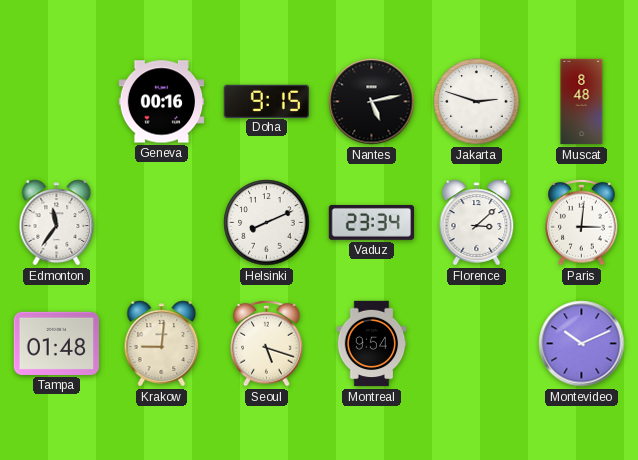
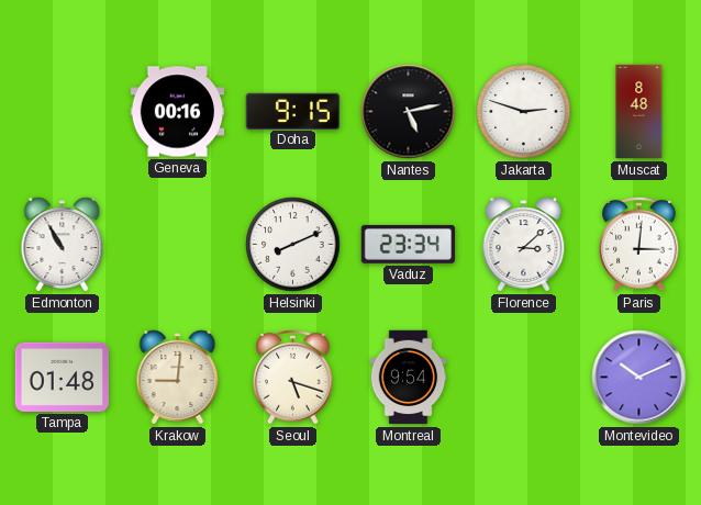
Edmonton: 11:36 -> 10:55 (63, 245)
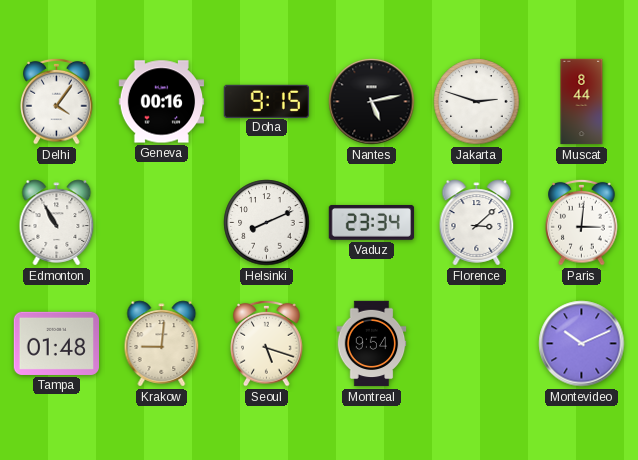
Delhi: none -> 4:06 (57, 101)
Muscat: 8:48 -> 8:44 (582, 102)
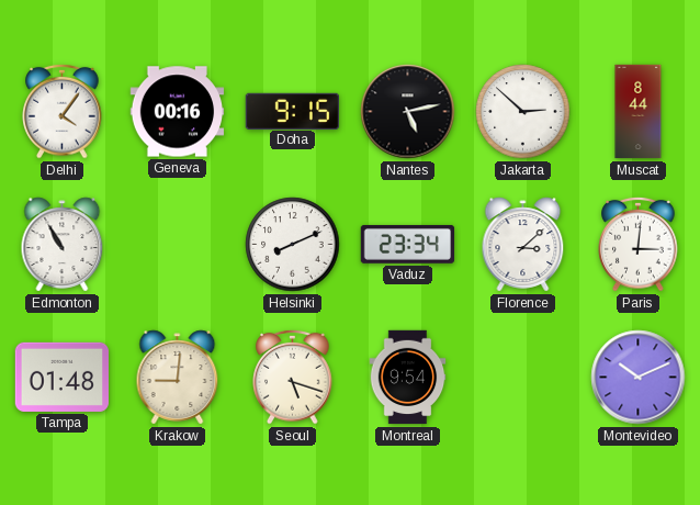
Jakarta: 2:48 -> 2:52 (523, 112)
